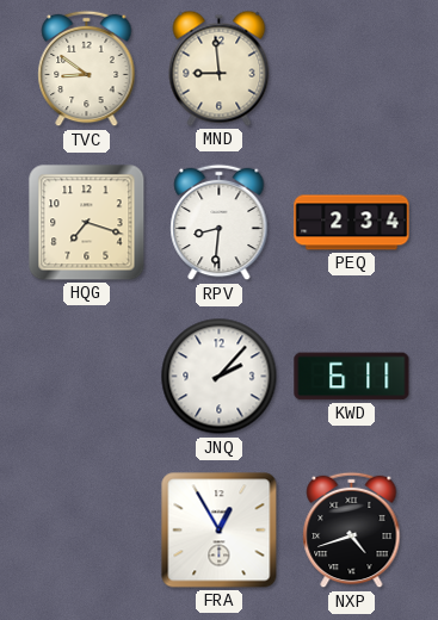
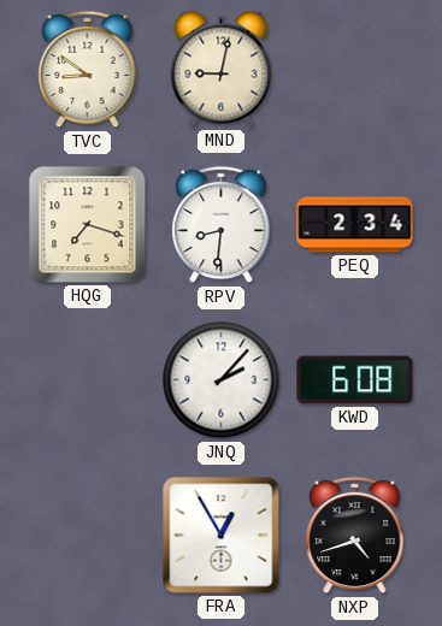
MND: 8:59 -> 9:02 (222, 69)
KWD: 6:11 -> 6:08 (355, 380)
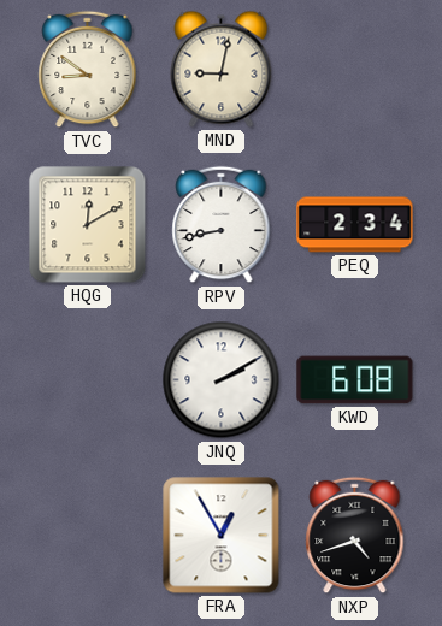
HQG: 7:18 -> 12:10 (88, 225)
RPV: 8:31 -> 8:43 (222, 225)
JNQ: 2:07 -> 2:10 (222, 380)
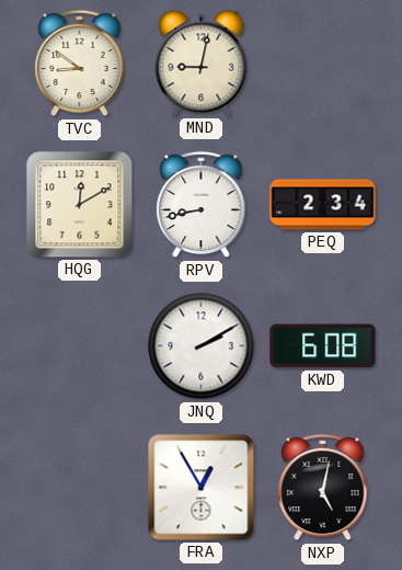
NXP: 4:42 -> 5:02 (323, 488)
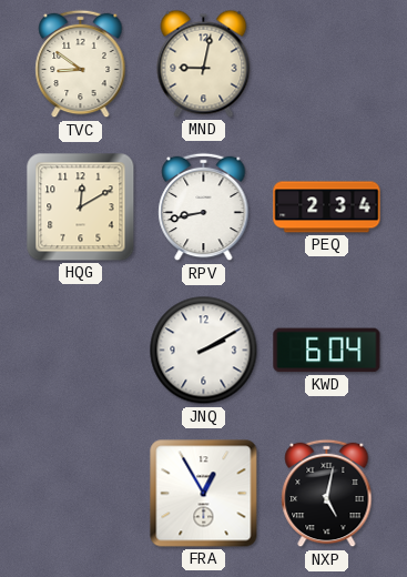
KWD: 6:08 -> 6:04 (327, 351)
